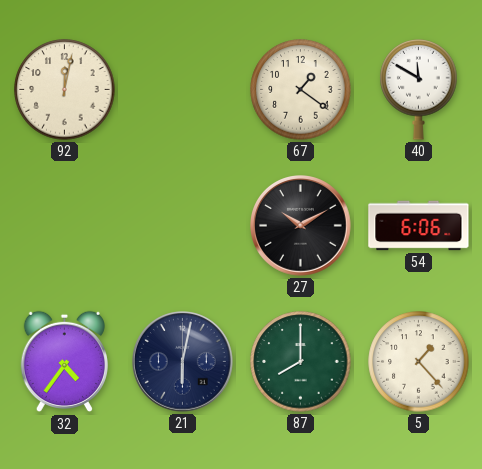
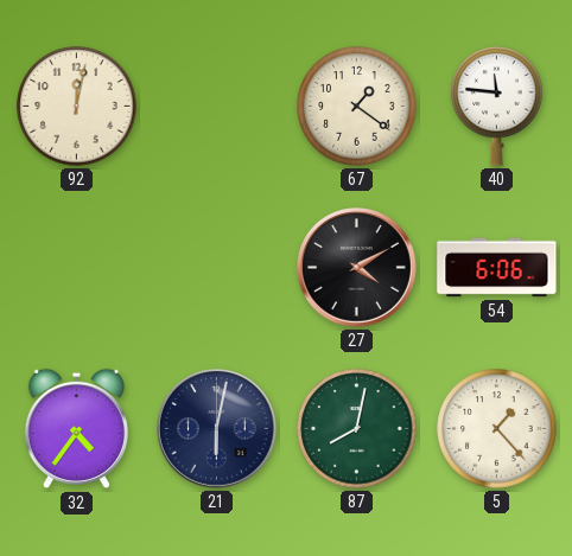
40: 11:50 -> 11:46 (497, 107)
27: 10:10 -> 4:10 (357, 268)
87: 8:00 -> 8:02 (357, 429)
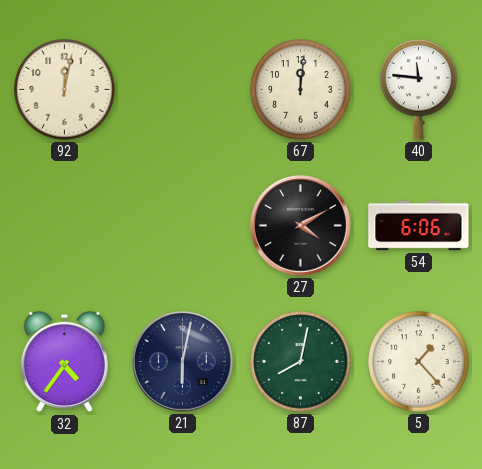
67: 1:21 -> 12:01 (301, 90)
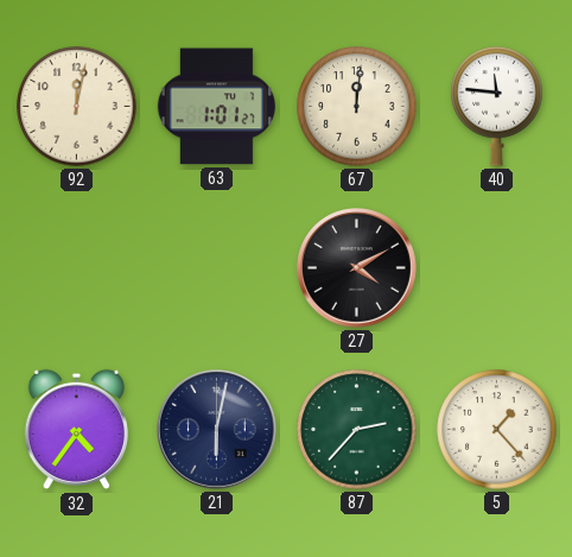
63: none -> 1:01 (216, 107)
54: 6:06 -> none (419, 226)
87: 8:02 -> 2:37 (357, 430)
